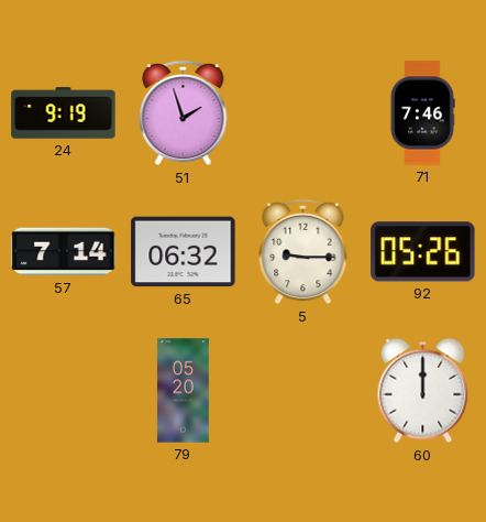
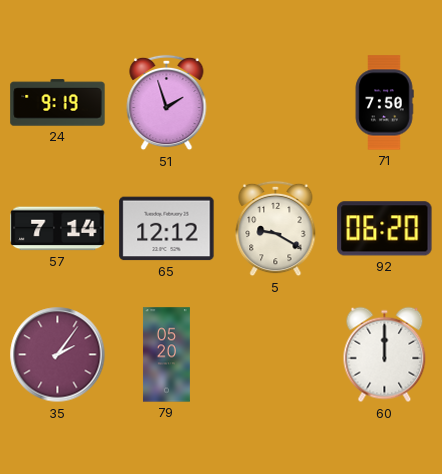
71: 7:46 -> 7:50 (384, 103)
65: 06:32 -> 12:12 (167, 229)
5: 9:15 -> 9:20 (276, 229)
92: 05:26 -> 06:20 (385, 229)
35: none -> 2:06 (58, 355)
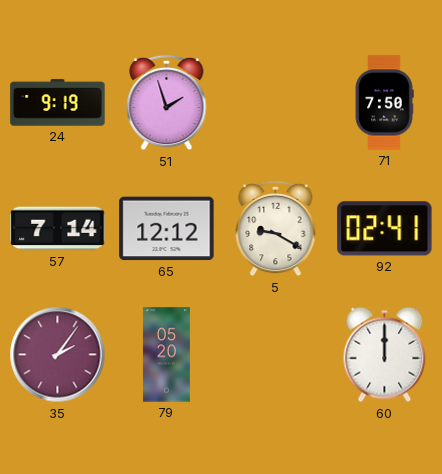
92: 06:20 -> 02:41 (385, 229)
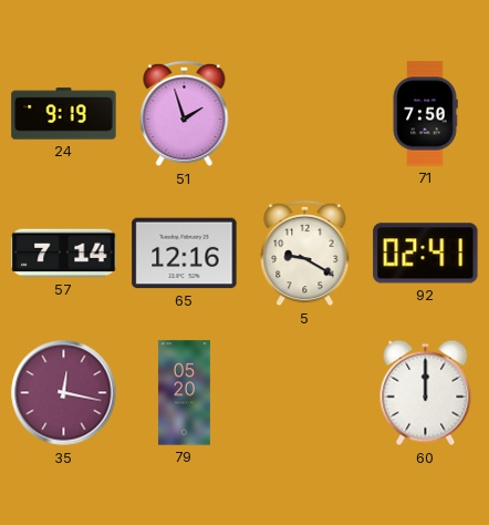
65: 12:12 -> 12:16 (185, 254)
35: 2:06 -> 12:17 (64, 393)
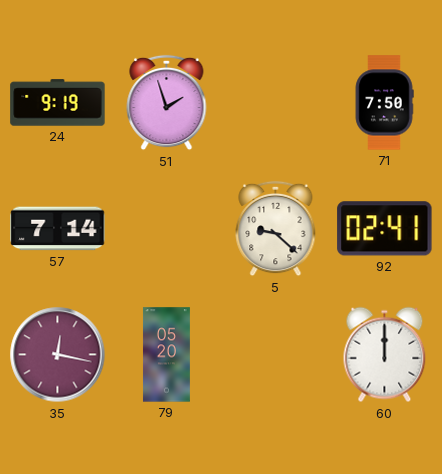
65: 12:16 -> none (185, 254)
5: 9:20 -> 9:22 (276, 229)
